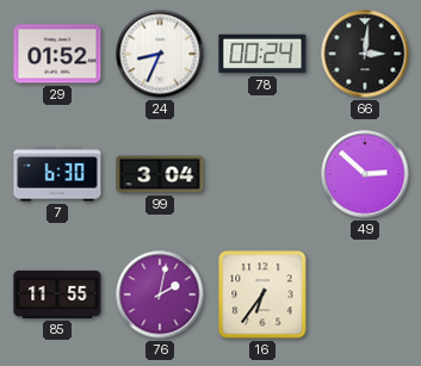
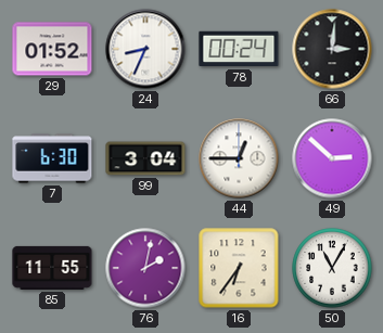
44: none -> 12:45 (239, 158)
50: none -> 11:05 (332, 268)
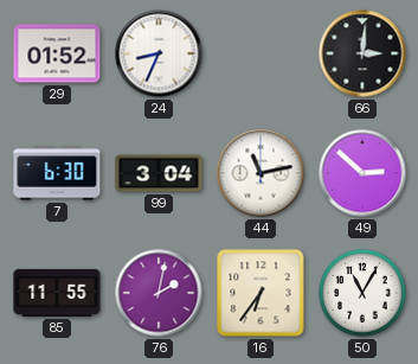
78: 00:24 -> none (239, 49)
44: 12:45 -> 11:13 (261, 173)
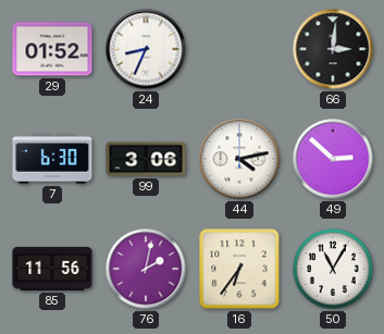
99: 3:04 -> 3:06 (146, 159)
44: 11:13 -> 4:13 (239, 159)
85: 11:55 -> 11:56 (52, 269)
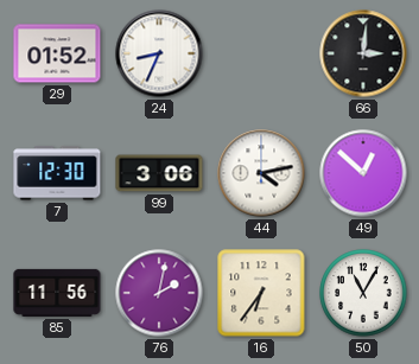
7: 6:30 -> 12:30 (57, 173)
49: 2:52 -> 12:52 (363, 173)
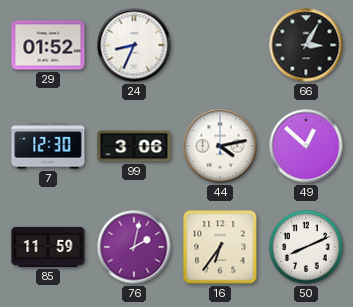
66: 3:01 -> 3:05 (306, 45)
85: 11:56 -> 11:59 (48, 247)
50: 11:05 -> 8:11 (306, 247)
